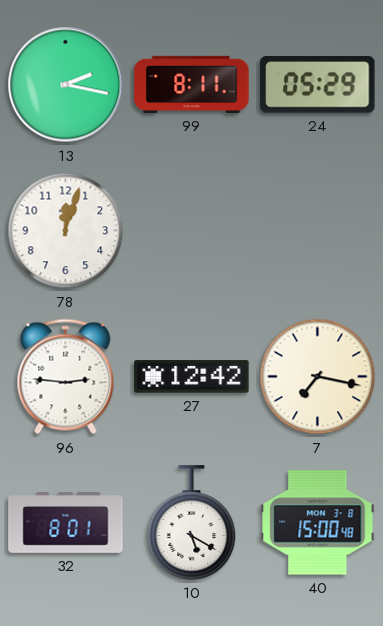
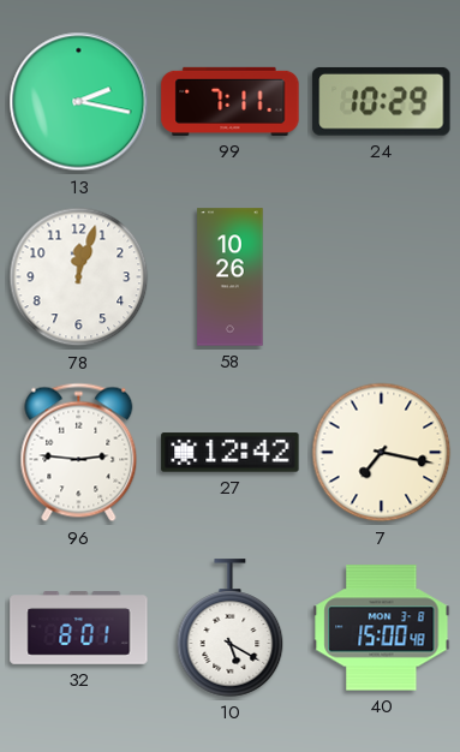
99: 8:11 -> 7:11 (231, 101)
24: 05:29 -> 10:29 (382, 101)
58: none -> 10:26 (231, 277)
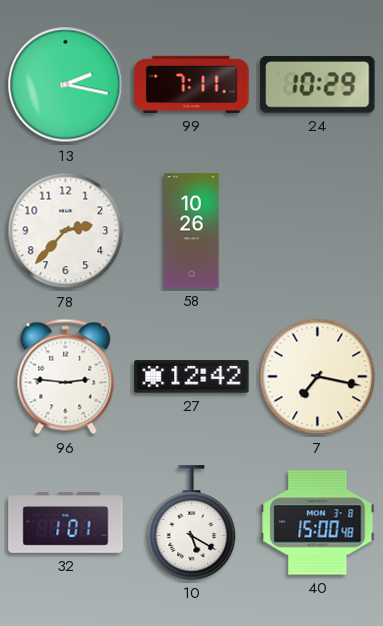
78: 12:03 -> 2:37 (66, 231)
32: 8:01 -> 1:01 (66, 523)
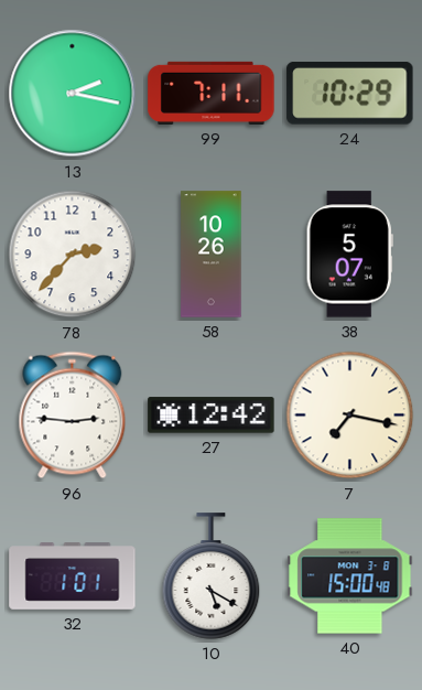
38: none -> 5:07 (349, 255)
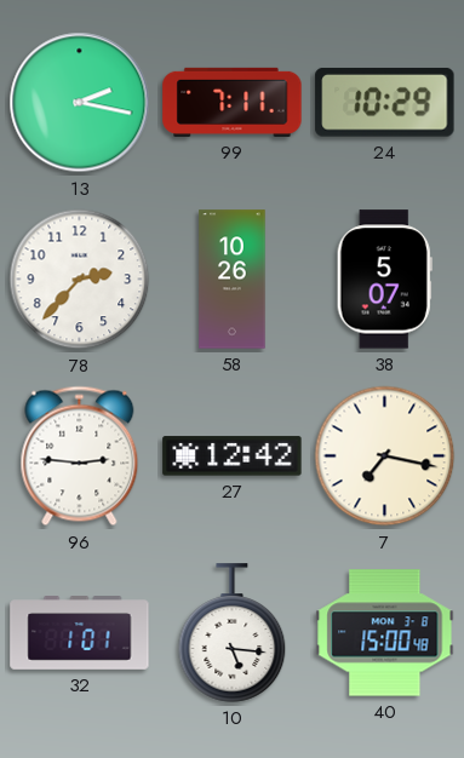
10: 5:20 -> 5:16 (233, 633)
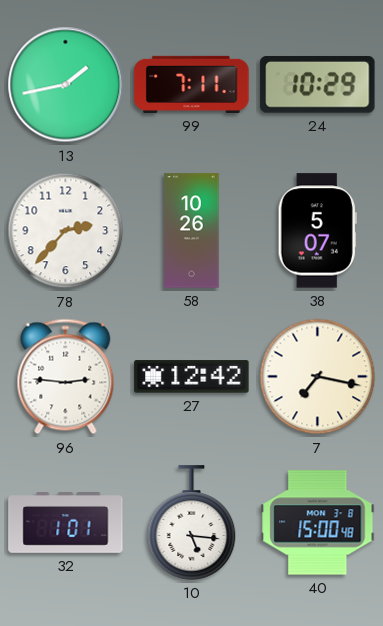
13: 2:17 -> 1:43 (66, 85)
